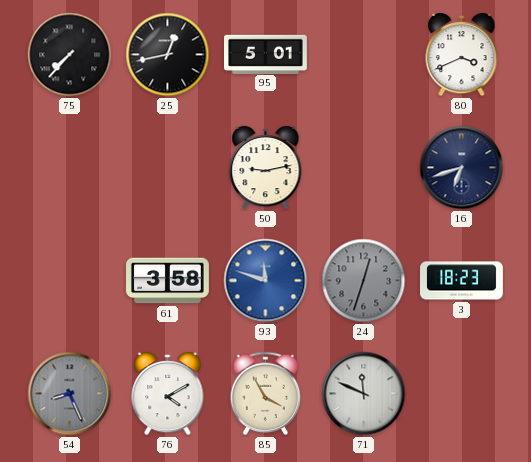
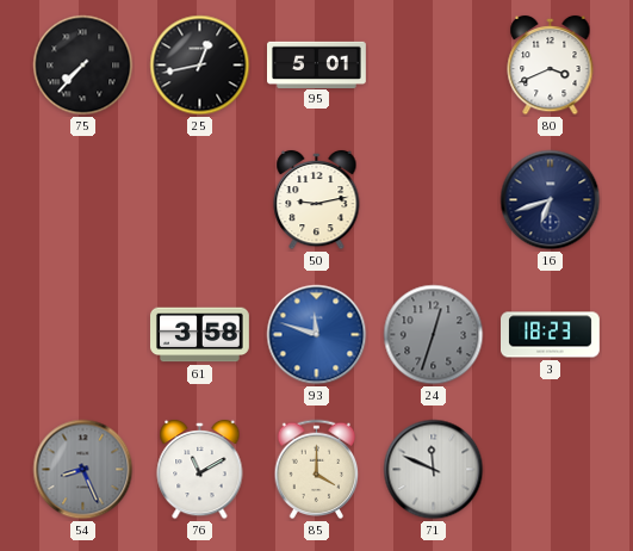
76: 4:10 -> 11:10 (200, 470)
85: 3:55 -> 4:00 (317, 470)
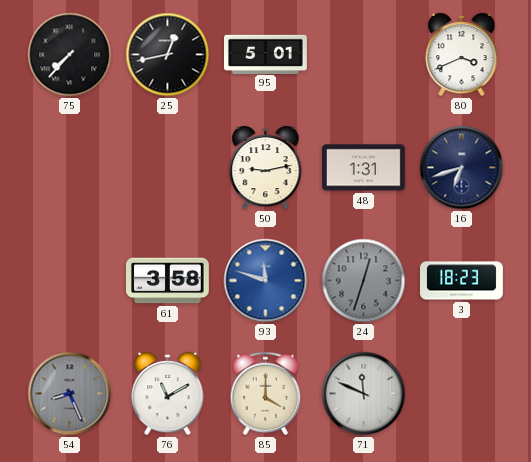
48: none -> 1:31 (364, 168)
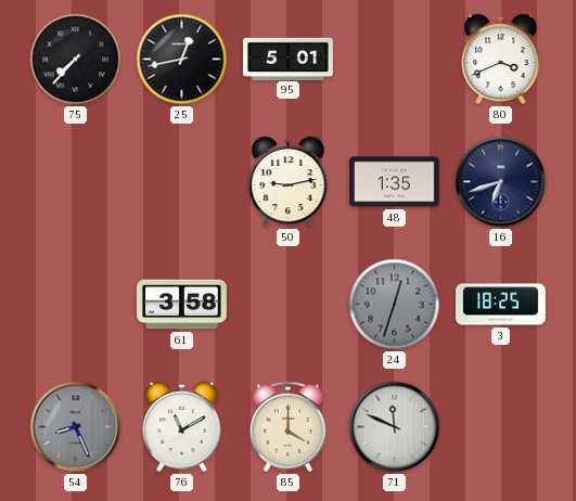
48: 1:31 -> 1:35 (395, 182)
93: 11:48 -> none (266, 281)
3: 18:23 -> 18:25 (501, 305)
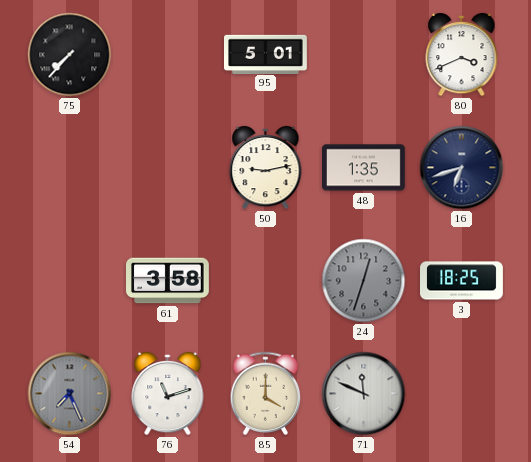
25: 12:43 -> none (182, 60)
54: 8:26 -> 7:26 (70, 394)
76: 11:10 -> 11:12 (168, 394)
